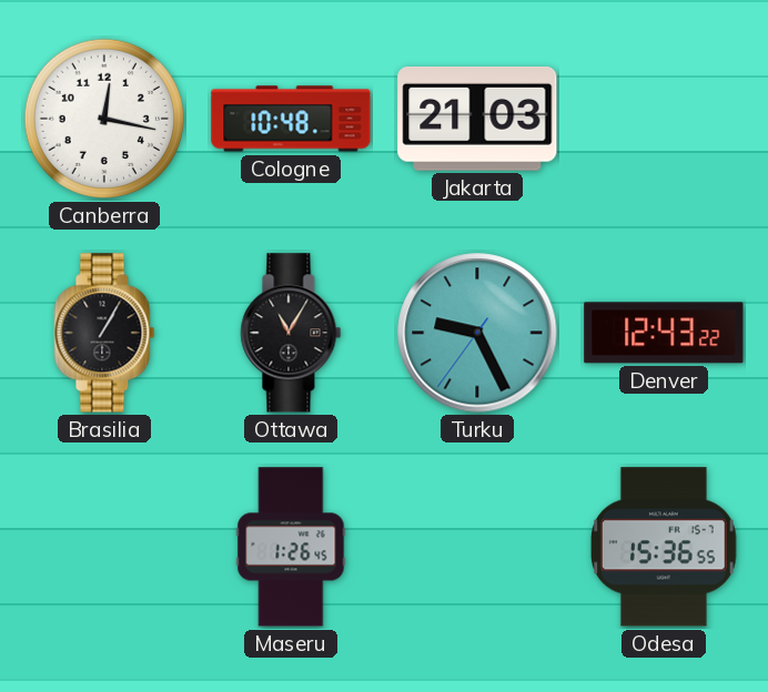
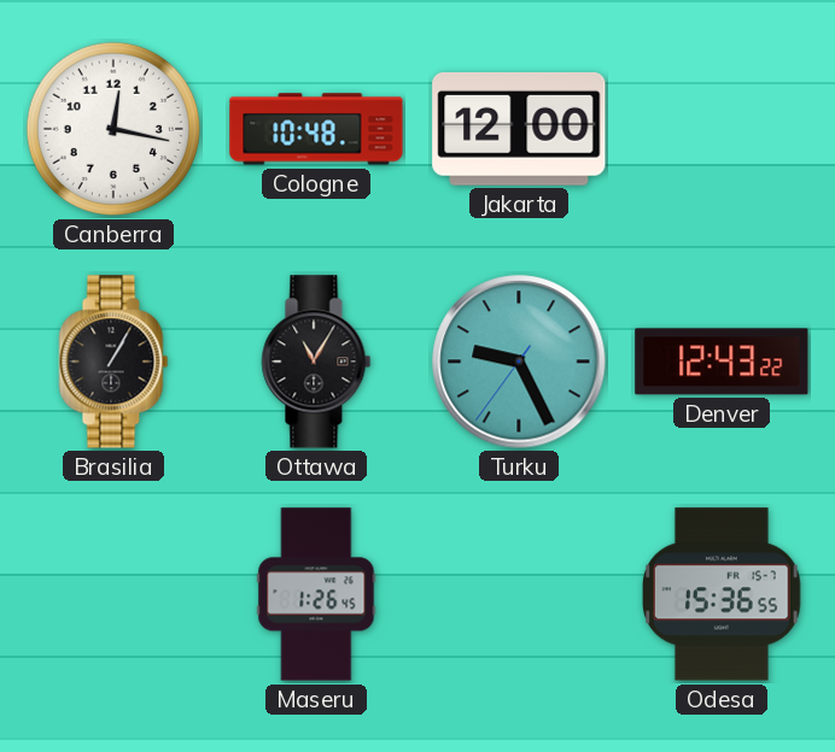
Jakarta: 21:03 -> 12:00 (519, 129)
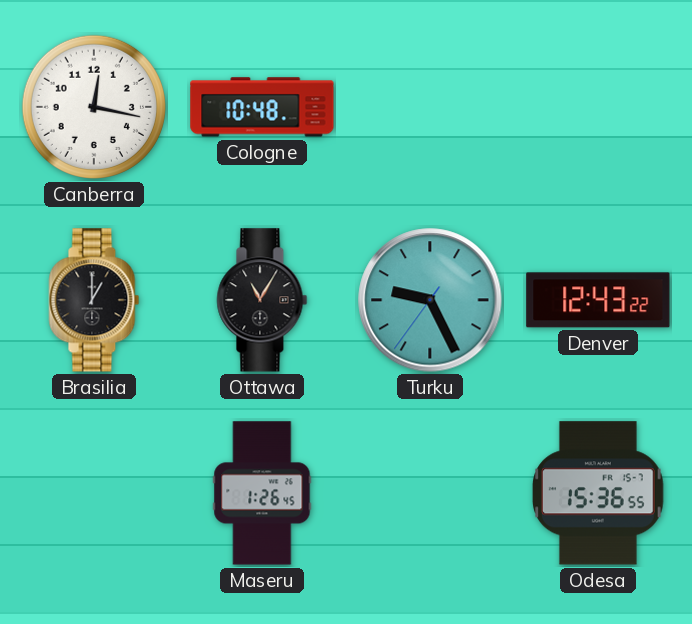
Jakarta: 12:00 -> none (519, 129)
Brasilia: 1:05 -> 1:00 (94, 300)
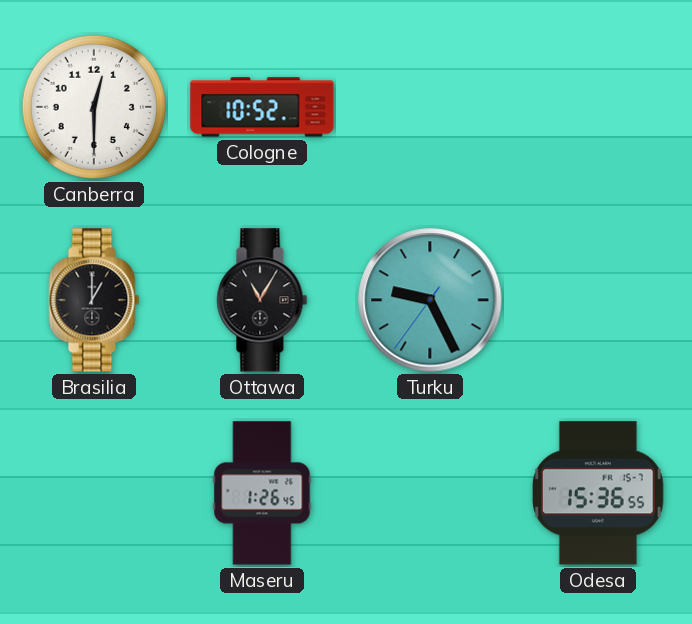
Canberra: 12:17 -> 12:30 (94, 107)
Cologne: 10:48 -> 10:52 (262, 107)
Denver: 12:43 -> none (598, 300)
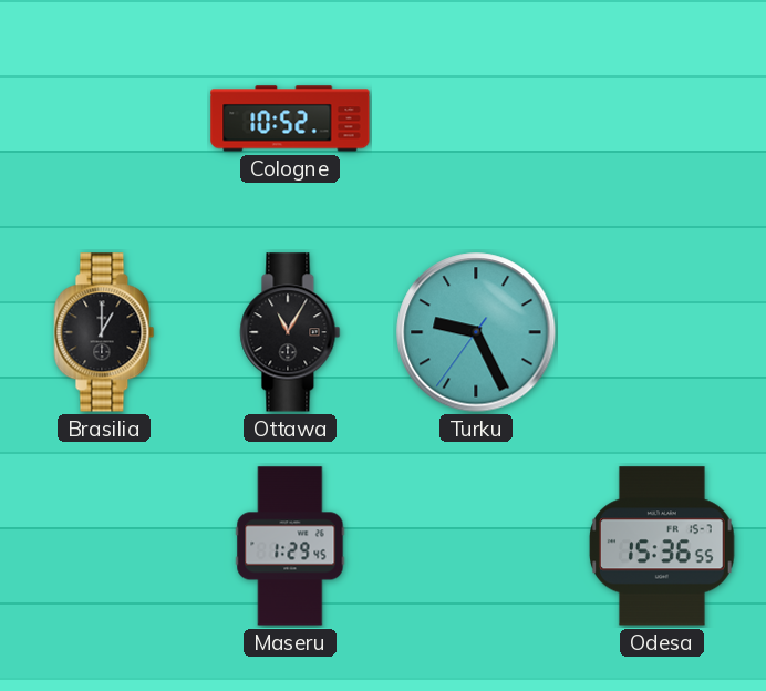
Canberra: 12:30 -> none (94, 107)
Maseru: 1:26 -> 1:29 (290, 546)
